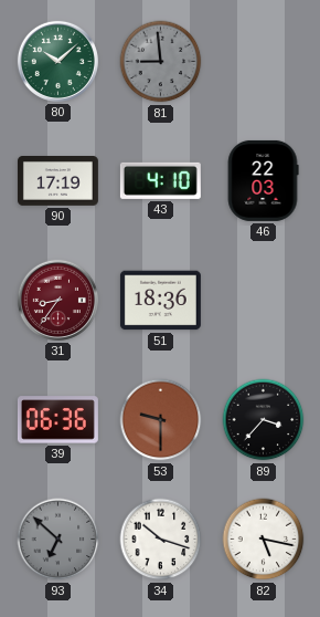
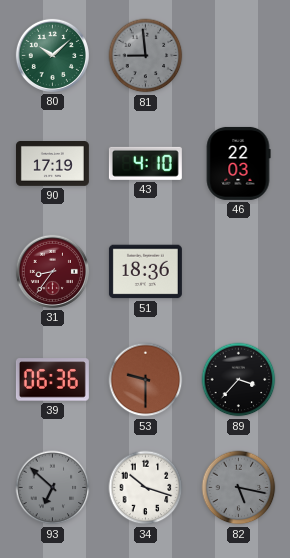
82 dial: white -> grey (239, 488)
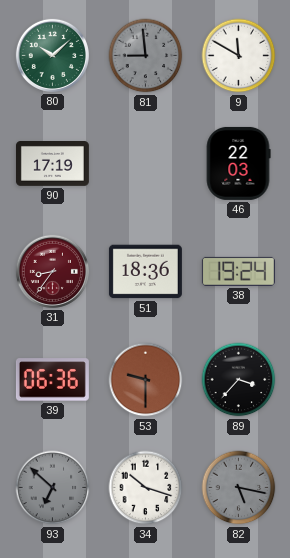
9: none -> 11:50 (239, 56)
43: 4:10 -> none (145, 163)
38: none -> 19:24 (238, 271)
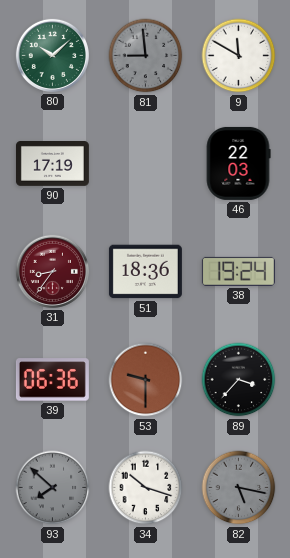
93: 6:52 -> 7:52 (53, 488)
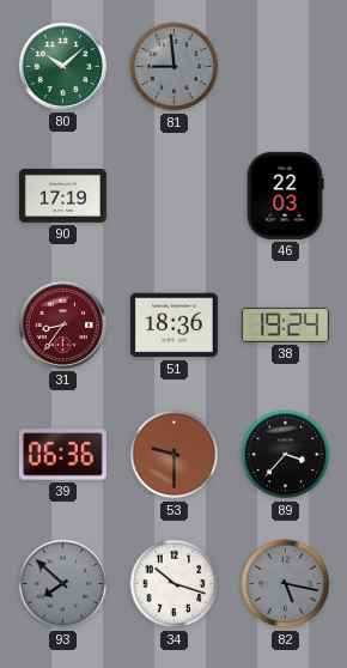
9: 11:50 -> none (239, 56)
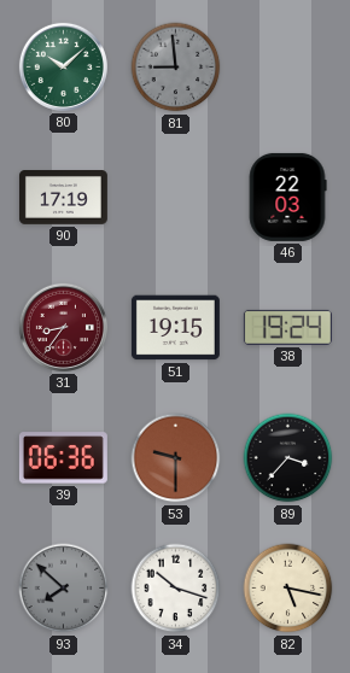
51: 18:36 -> 19:15 (175, 328)
82 dial: grey -> cream (288, 589)
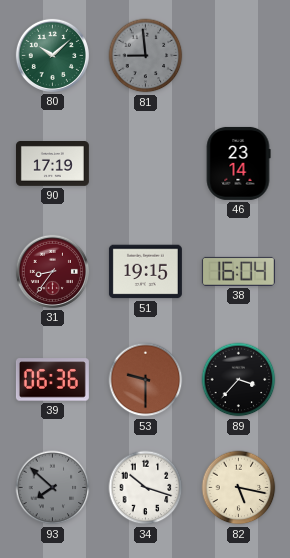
46: 22:03 -> 23:14 (238, 163)
38: 19:24 -> 16:04 (238, 271)
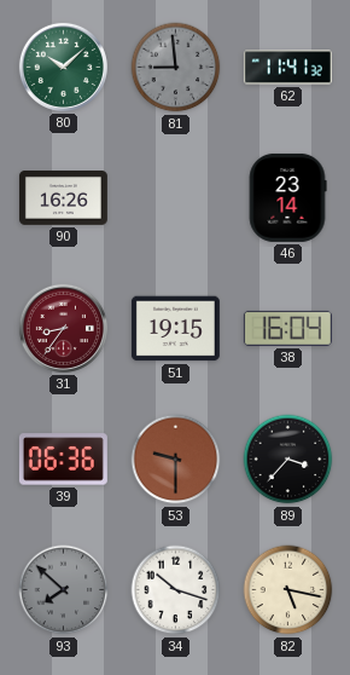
62: none -> 11:41 (287, 68)
90: 17:19 -> 16:26 (63, 198)
